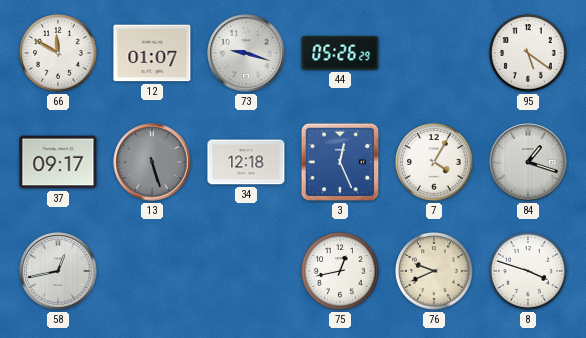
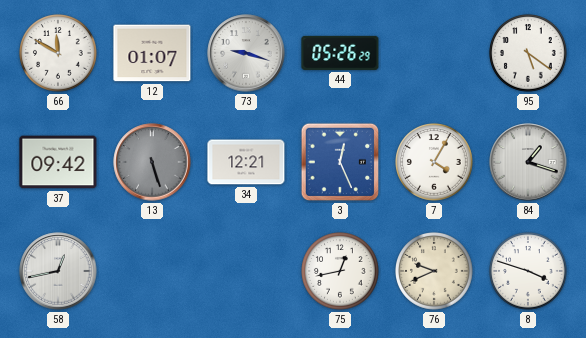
37: 09:17 -> 09:42 (58, 162)
34: 12:18 -> 12:21 (246, 162)
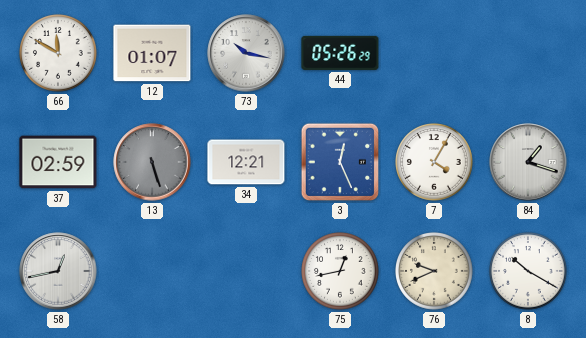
73: 9:18 -> 10:17 (246, 53)
95: 5:21 -> none (529, 54)
37: 09:42 -> 02:59 (58, 162)
8: 3:48 -> 10:20 (529, 272)
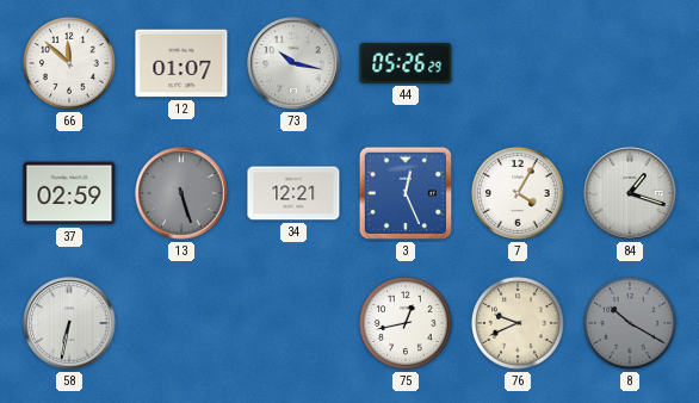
66: 11:50 -> 11:52 (70, 64)
58: 12:43 -> 6:32 (69, 323)
8 dial: white -> grey (631, 324)
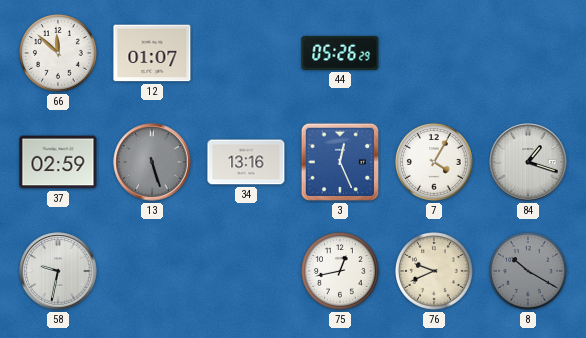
73: 10:17 -> none (293, 63)
34: 12:21 -> 13:16 (246, 162)
58: 6:32 -> 9:32 (58, 271)
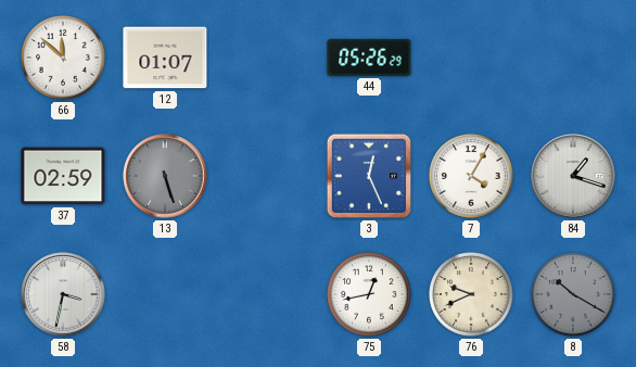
34: 13:16 -> none (246, 162)
58: 9:32 -> 3:32 (63, 294)
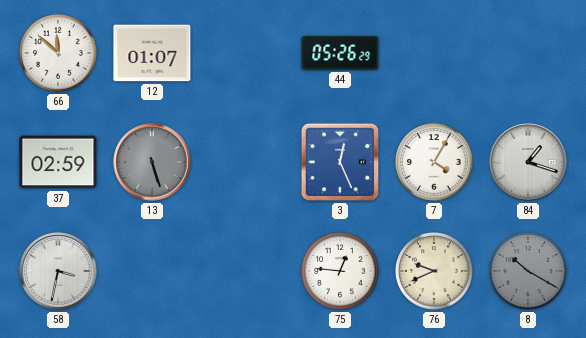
75: 12:43 -> 12:46 (341, 272)
